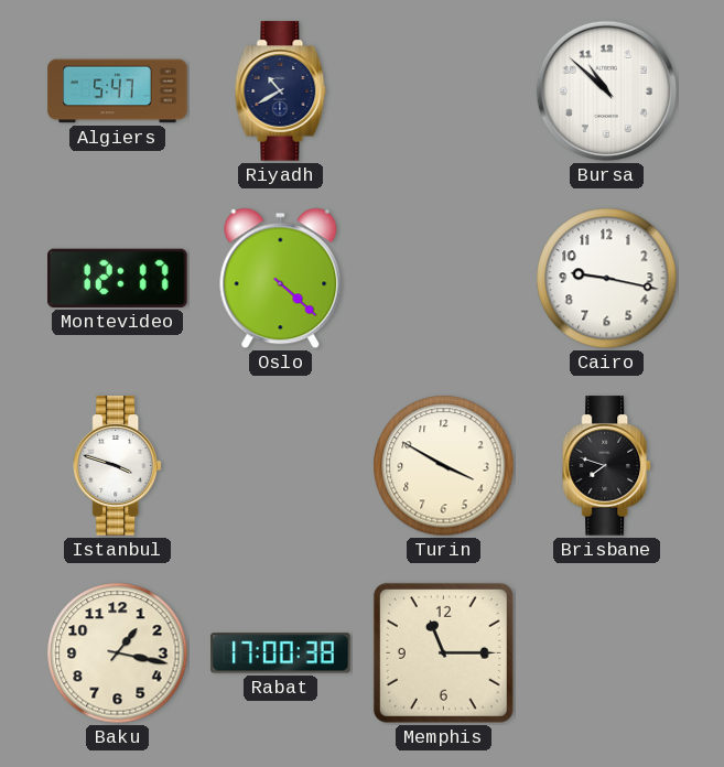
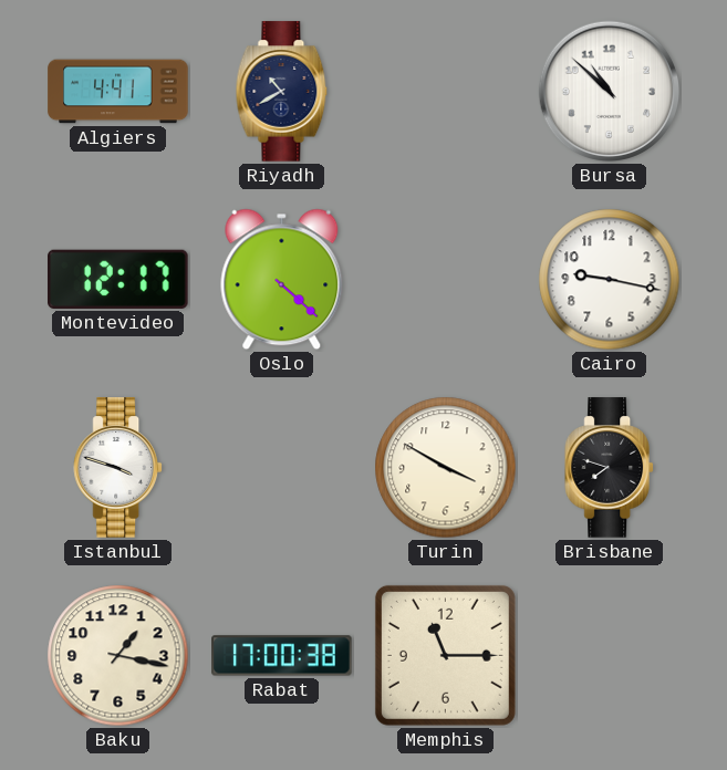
Algiers: 5:47 -> 4:41 (118, 92)
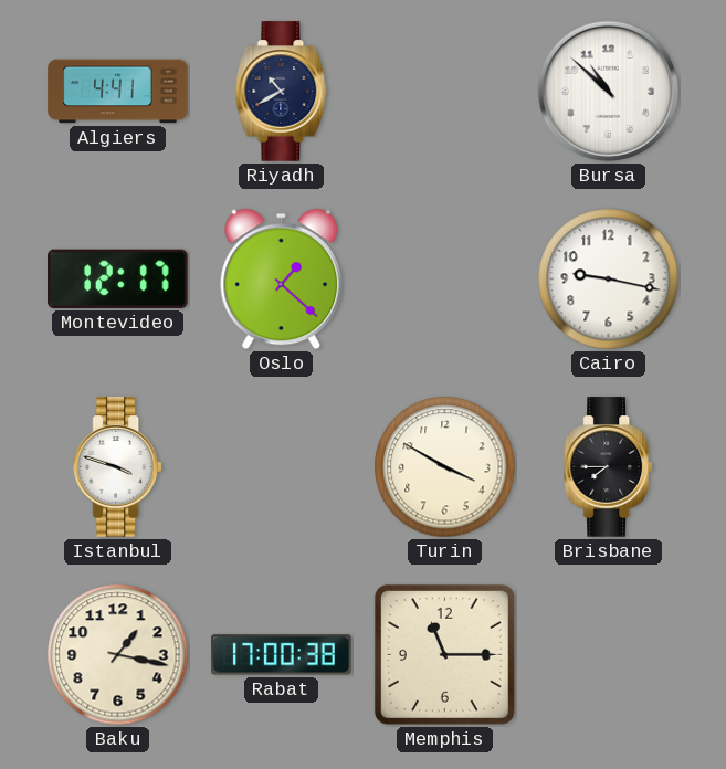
Oslo: 4:22 -> 1:22 (282, 280)
Brisbane: 7:48 -> 7:45 (608, 467)
